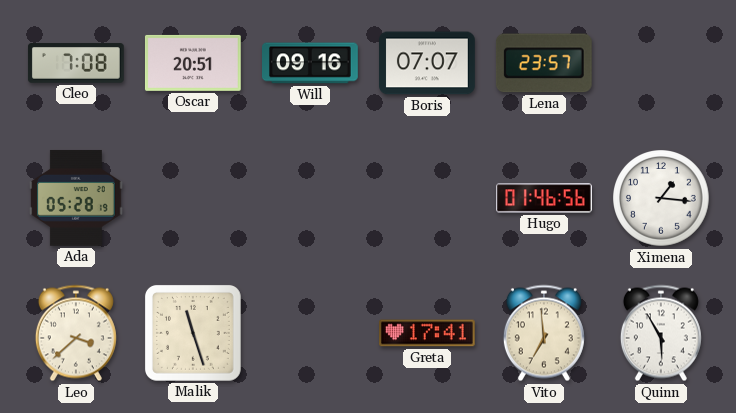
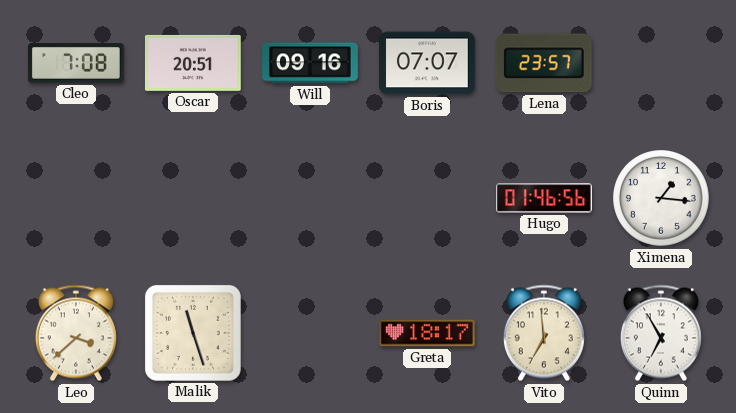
Ada: 05:28 -> none (76, 198)
Greta: 17:41 -> 18:17 (428, 333)
Quinn: 5:55 -> 6:55 (661, 333)
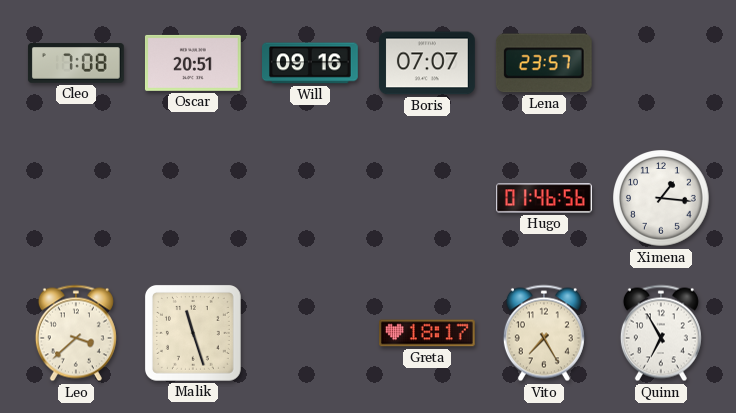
Vito: 6:59 -> 7:25 (544, 333)
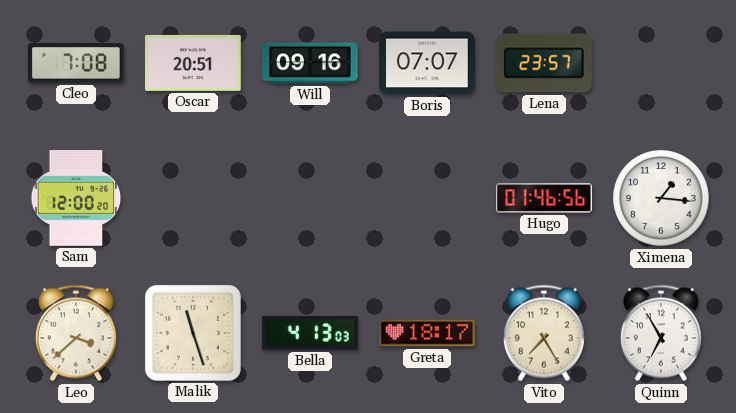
Sam: none -> 12:00 (76, 199)
Bella: none -> 4:13 (310, 333)
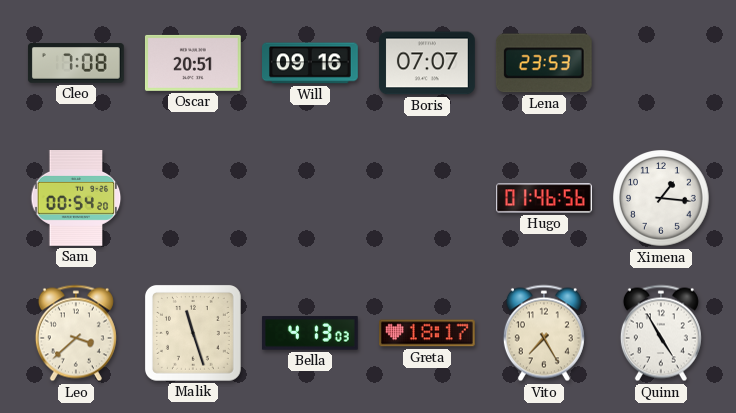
Lena: 23:57 -> 23:53 (544, 63)
Sam: 12:00 -> 00:54 (76, 199)
Quinn: 6:55 -> 4:55 (661, 333)
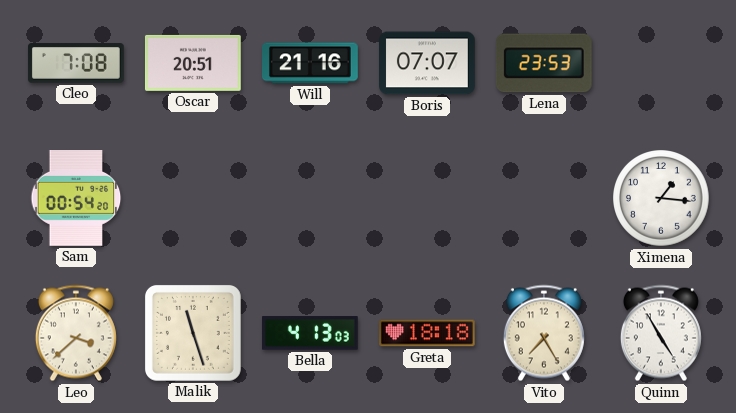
Will: 09:16 -> 21:16 (311, 63)
Hugo: 01:46 -> none (545, 198)
Greta: 18:17 -> 18:18 (428, 333)
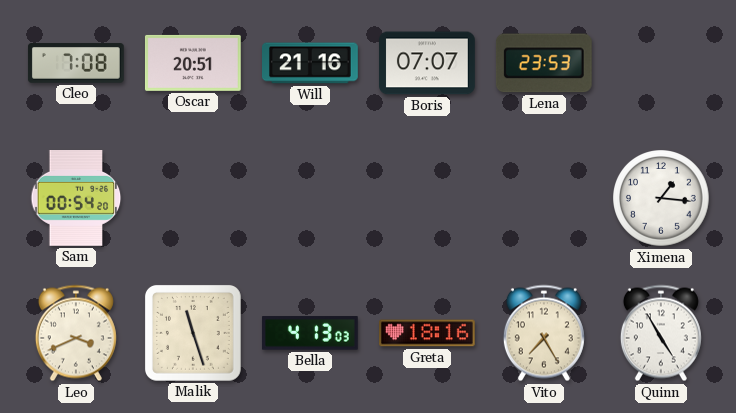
Leo: 3:38 -> 3:41 (76, 333)
Greta: 18:18 -> 18:16 (428, 333)
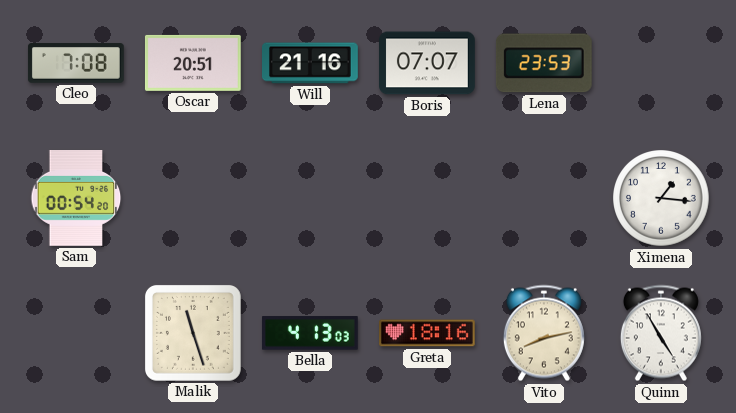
Leo: 3:41 -> none (76, 333)
Vito: 7:25 -> 8:13 (544, 333)
